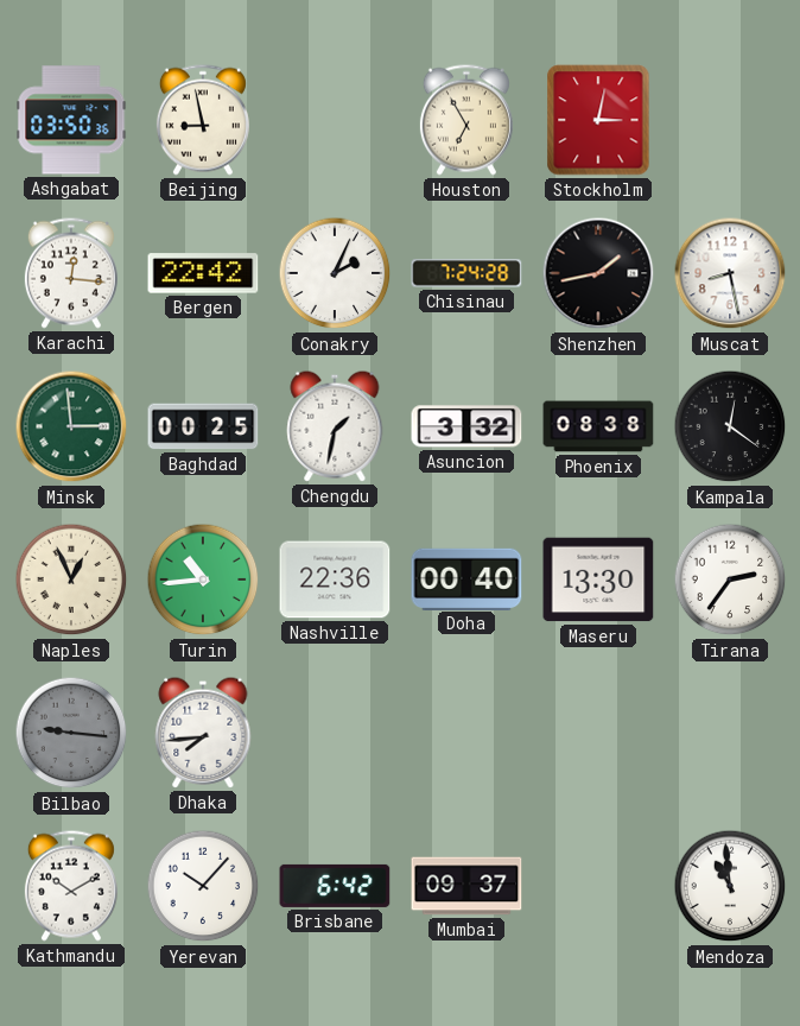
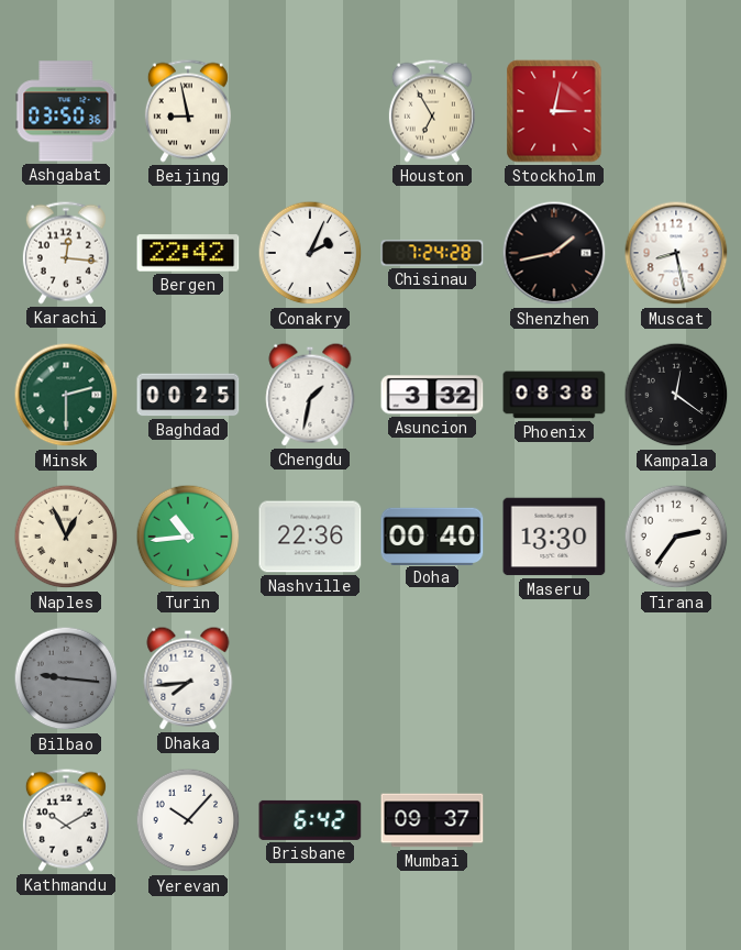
Minsk: 2:59 -> 2:30 (66, 395)
Mendoza: 10:59 -> none (730, 886)
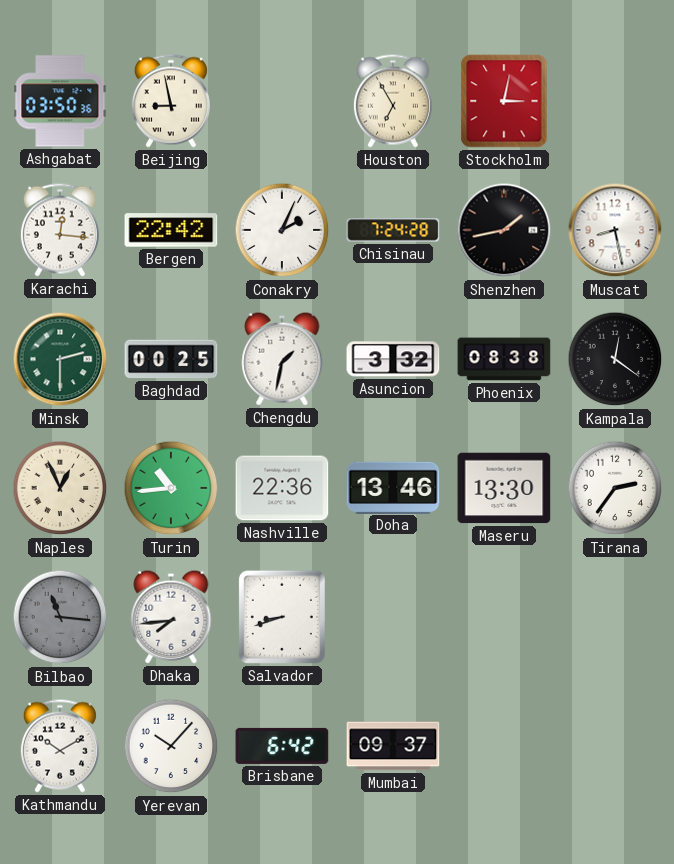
Doha: 00:40 -> 13:46 (393, 487)
Bilbao: 9:16 -> 11:16 (60, 617)
Salvador: none -> 8:42 (282, 617)
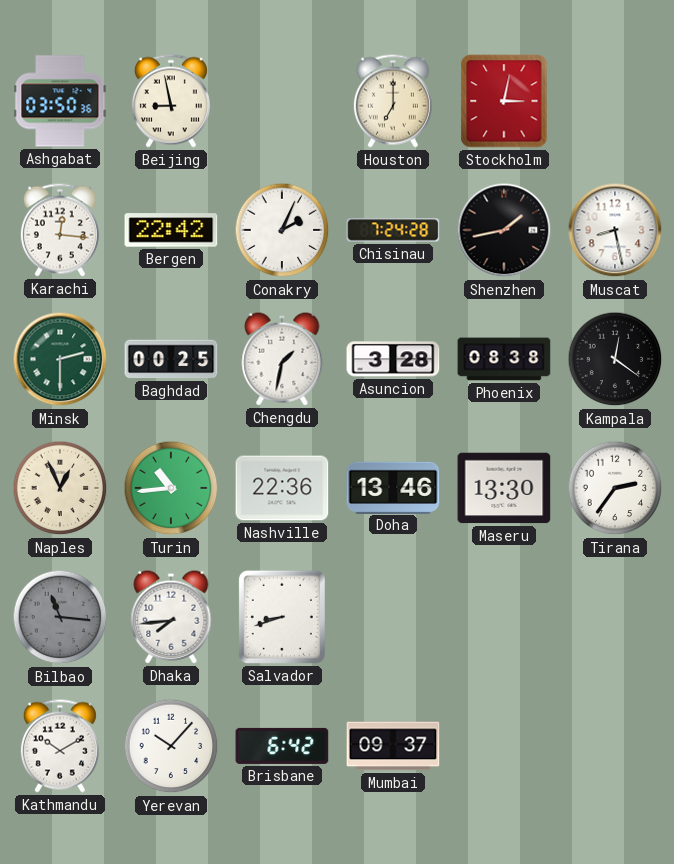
Houston: 6:55 -> 7:00 (393, 101)
Asuncion: 3:32 -> 3:28 (393, 359)
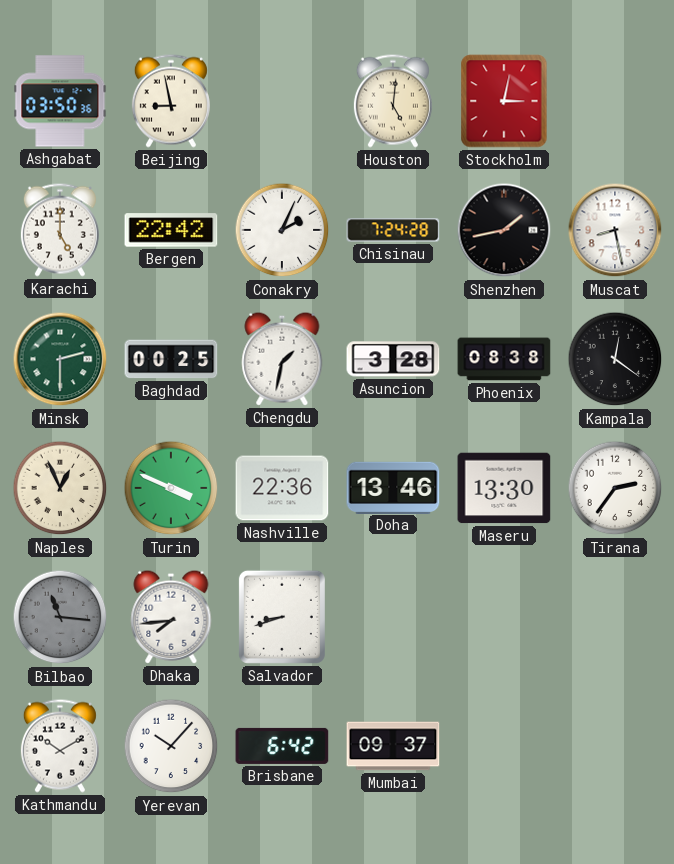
Houston: 7:00 -> 5:01 (393, 101)
Karachi: 12:16 -> 5:00 (60, 230)
Turin: 10:44 -> 3:49 (171, 488)
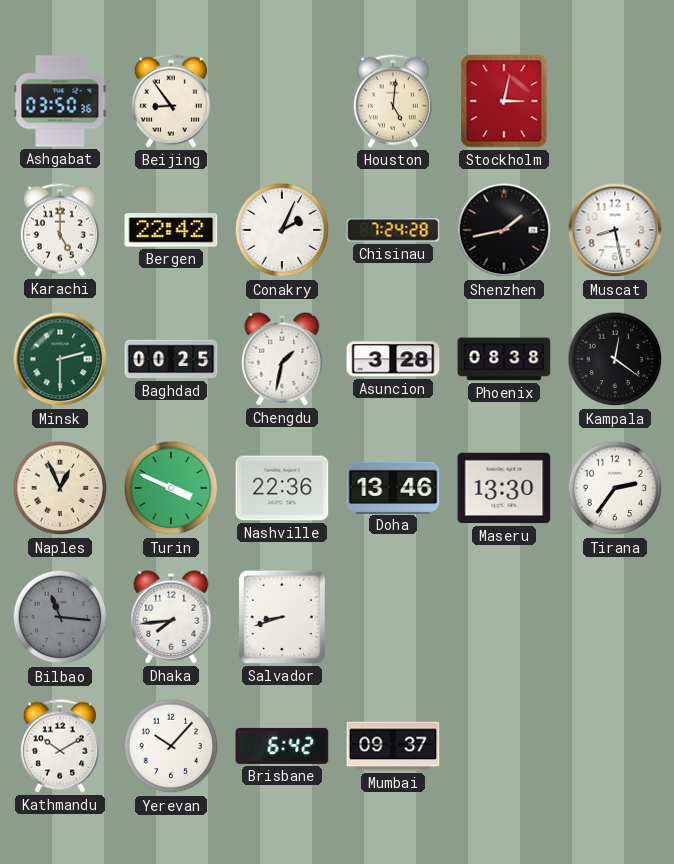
Beijing: 8:58 -> 8:54 (171, 101)
